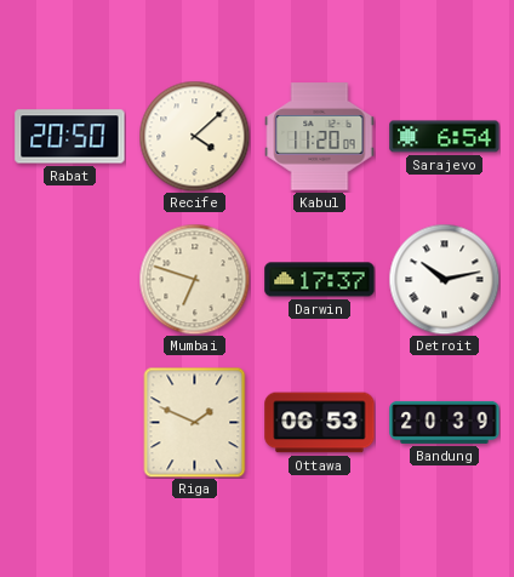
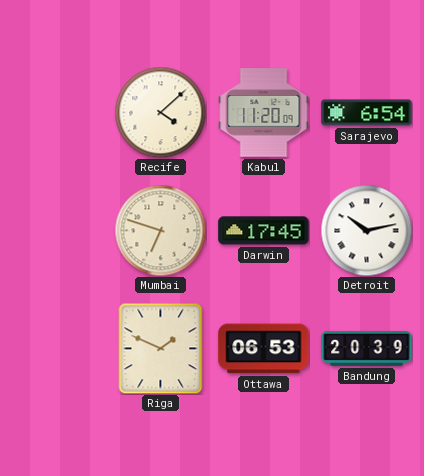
Rabat: 20:50 -> none (70, 137)
Darwin: 17:37 -> 17:45 (264, 231)
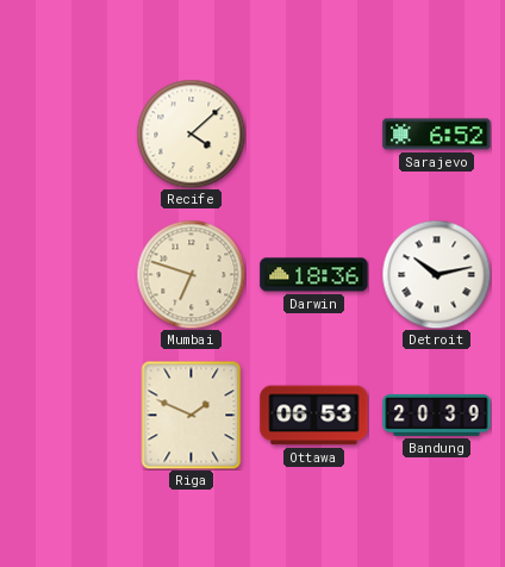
Kabul: 11:20 -> none (264, 113)
Sarajevo: 6:54 -> 6:52 (437, 135)
Darwin: 17:45 -> 18:36 (314, 275)
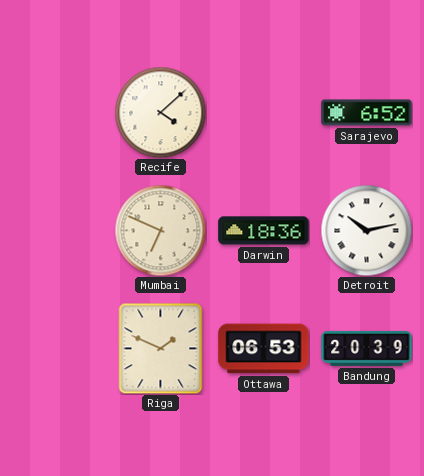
Mumbai: 6:48 -> 6:49 (160, 230)
